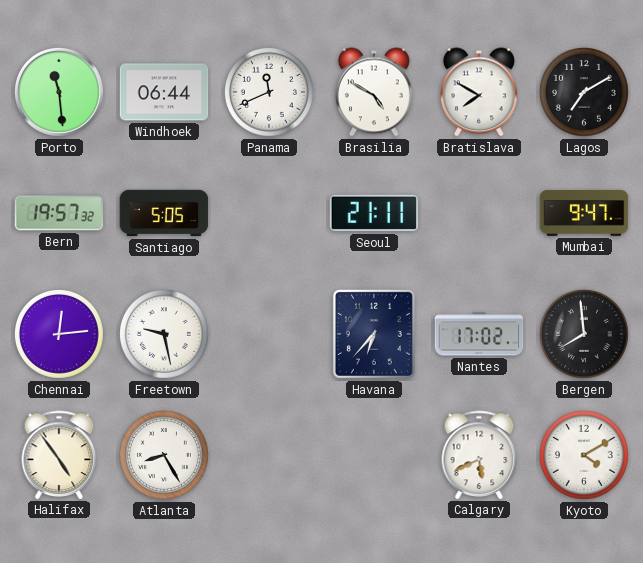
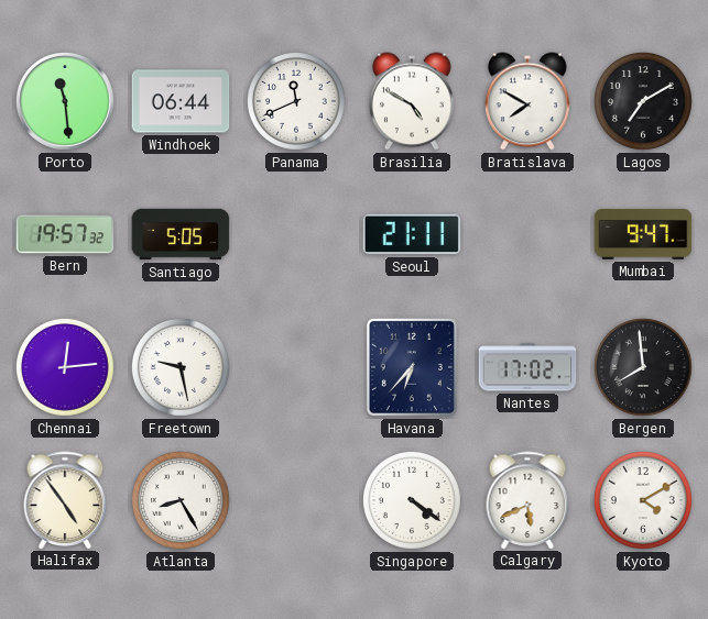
Singapore: none -> 4:21 (412, 500)
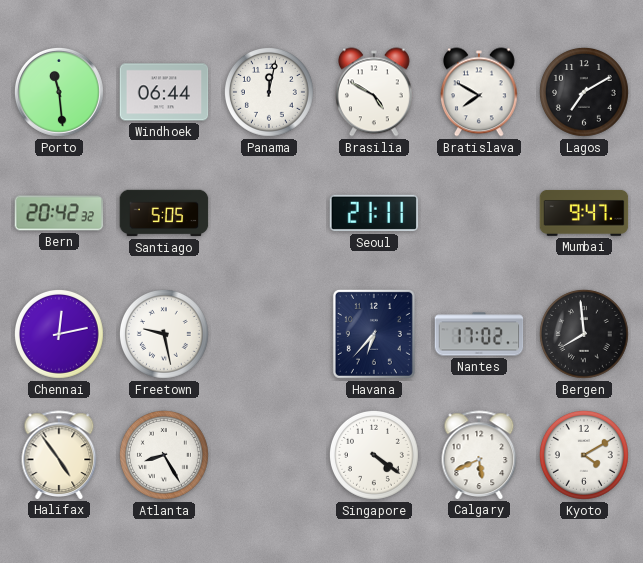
Panama: 11:41 -> 12:02 (269, 92)
Bern: 19:57 -> 20:42 (59, 213)
Chennai: 12:14 -> 12:13 (59, 334)
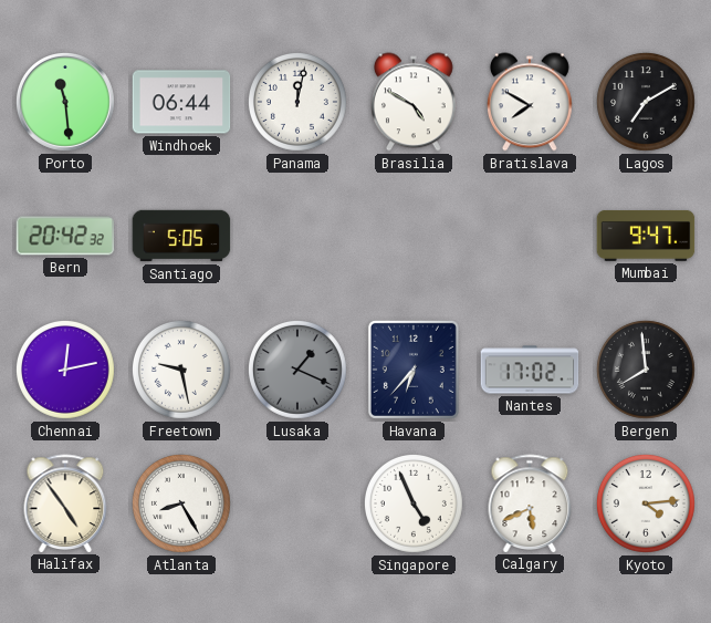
Seoul: 21:11 -> none (374, 213)
Lusaka: none -> 1:19 (297, 370)
Singapore: 4:21 -> 4:56 (414, 503)
Kyoto: 4:10 -> 4:14 (646, 503)
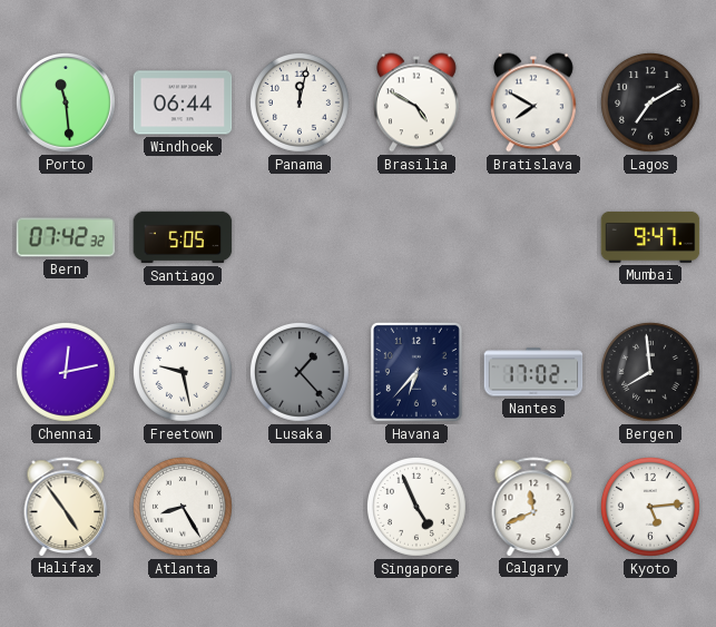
Bern: 20:42 -> 07:42 (66, 237)
Lusaka: 1:19 -> 1:23 (300, 372)
Calgary: 5:41 -> 11:41 (533, 507)
Kyoto: 4:14 -> 5:14 (650, 507)
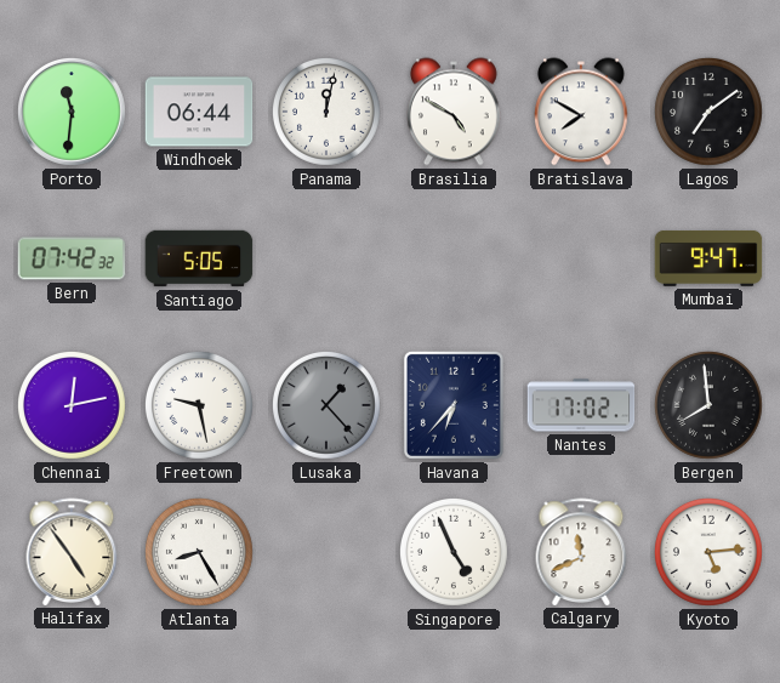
Porto: 11:29 -> 11:31 (72, 112)
Lagos: 7:10 -> 7:09 (708, 112)
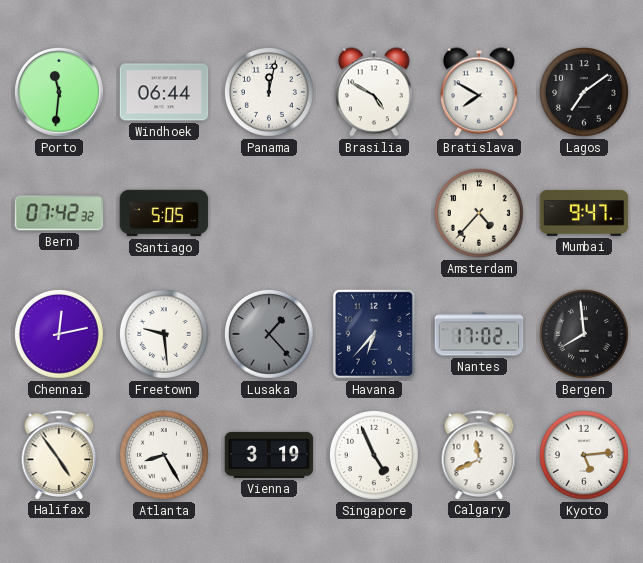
Amsterdam: none -> 4:37 (479, 213)
Freetown: 9:28 -> 9:29 (164, 334)
Vienna: none -> 3:19 (269, 455)
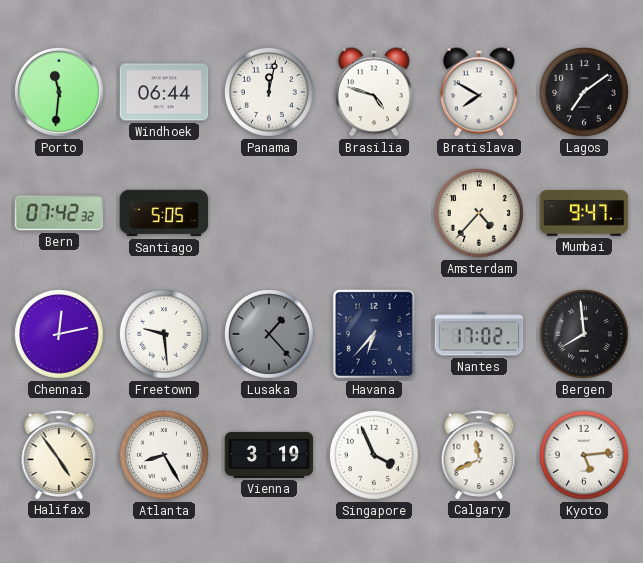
Brasilia: 4:50 -> 4:48 (375, 92)
Singapore: 4:56 -> 3:56 (374, 455)
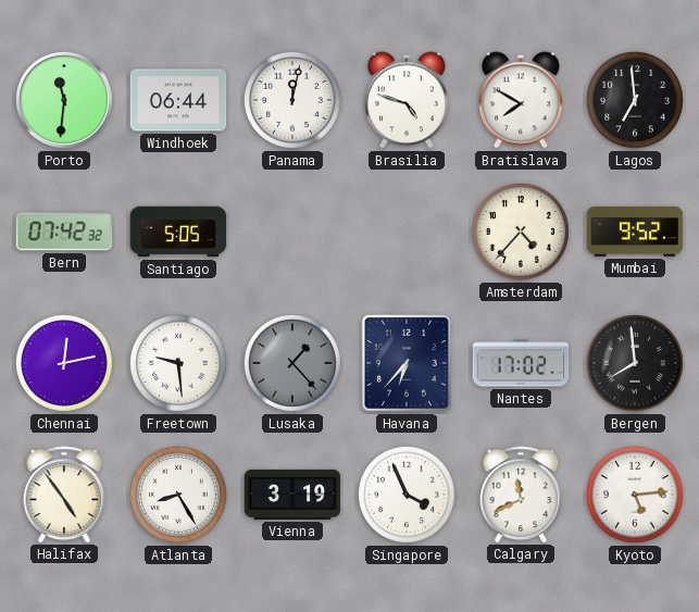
Lagos: 7:09 -> 6:59 (635, 100)
Mumbai: 9:47 -> 9:52 (635, 232)
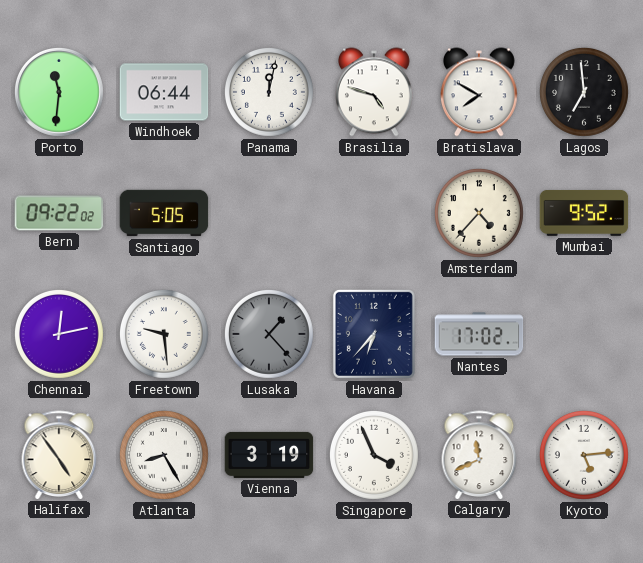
Bern: 07:42 -> 09:22 (59, 213)
Bergen: 7:59 -> none (635, 363)
